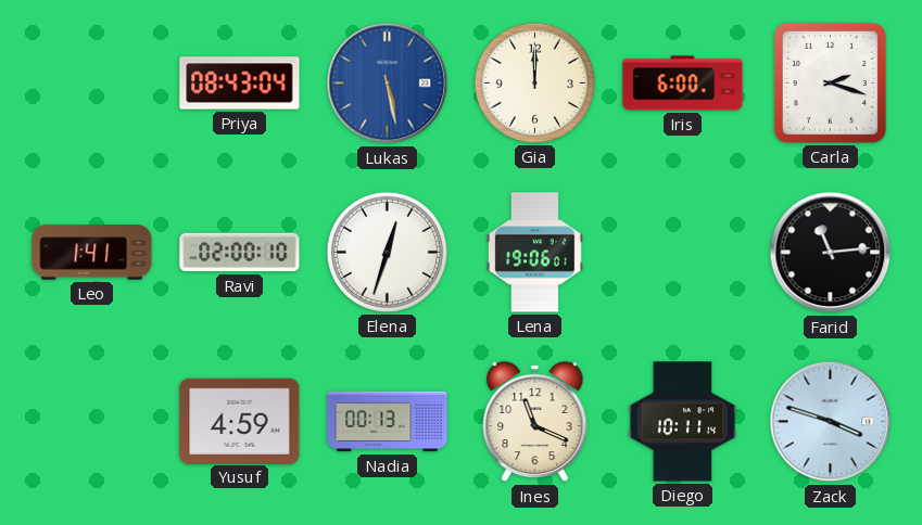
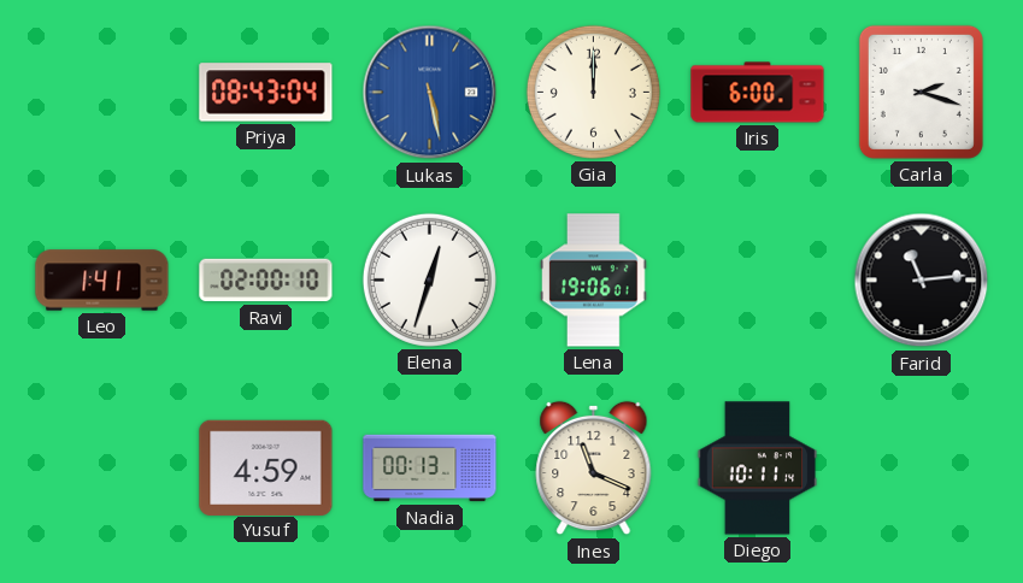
Zack: 3:48 -> none (831, 422)
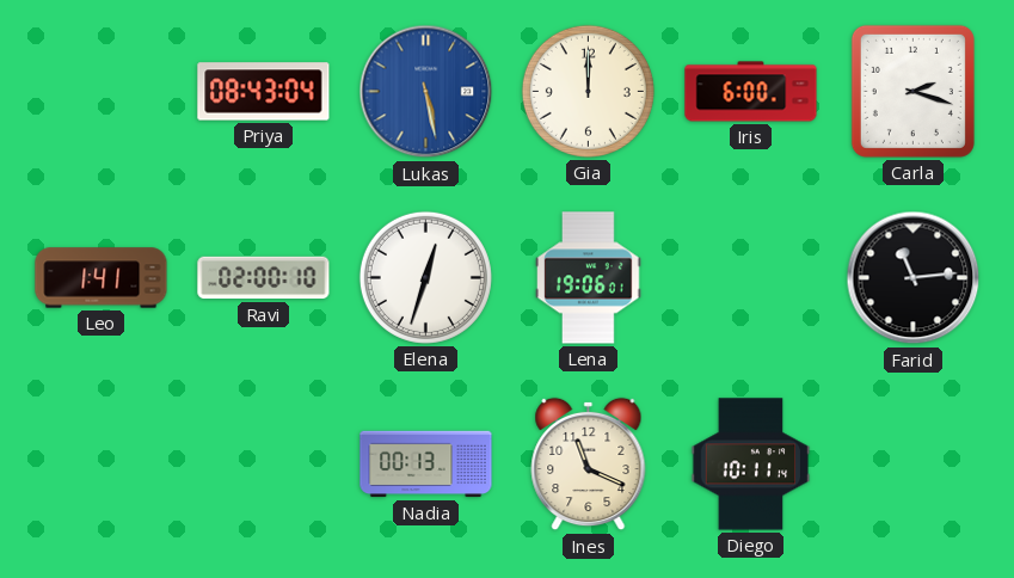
Yusuf: 4:59 -> none (266, 467)
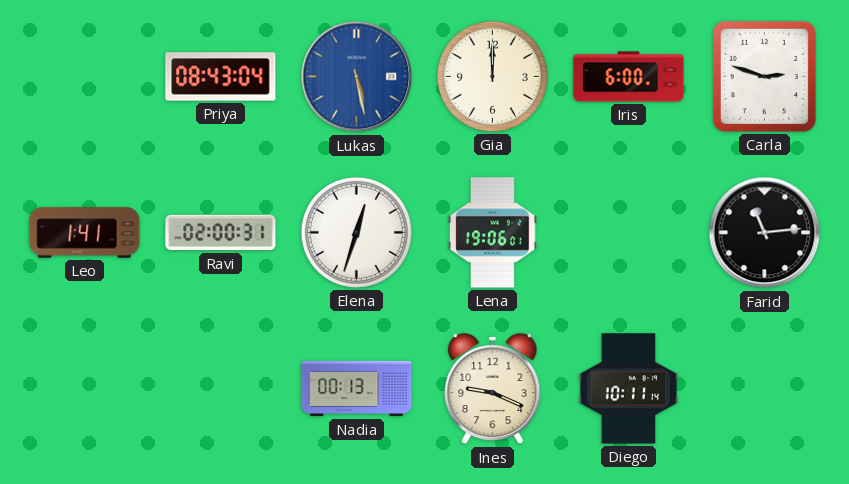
Carla: 2:18 -> 2:48 (764, 76)
Ravi: 02:00:10 -> 02:00:31 (221, 233)
Ines: 11:19 -> 9:19 (493, 389)
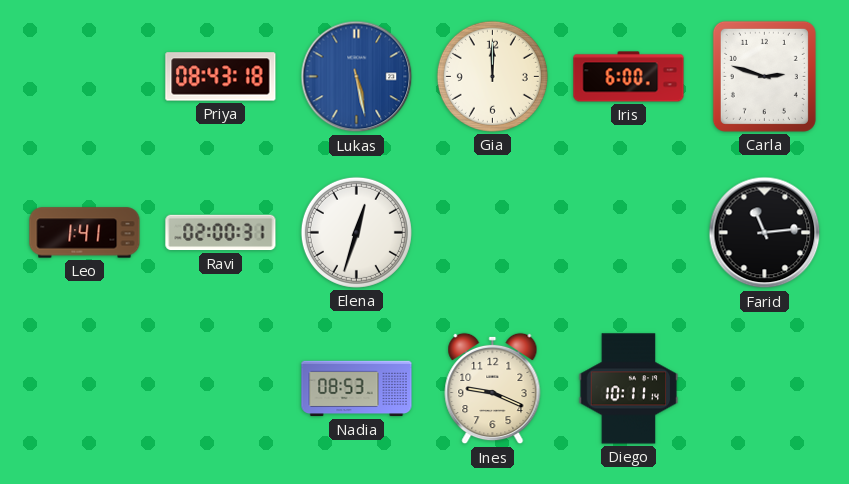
Priya: 08:43:04 -> 08:43:18 (221, 77)
Lena: 19:06 -> none (493, 233)
Nadia: 00:13 -> 08:53 (357, 389)
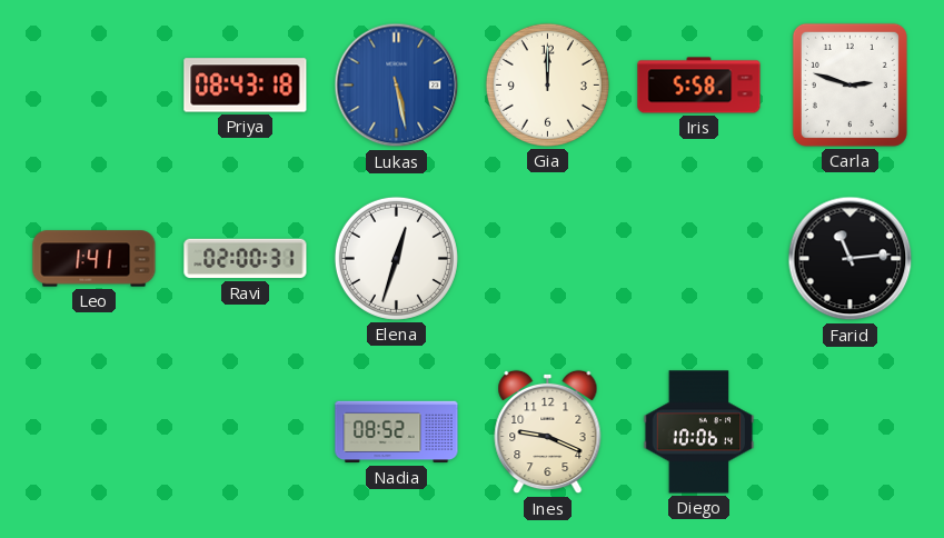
Iris: 6:00 -> 5:58 (699, 86)
Nadia: 08:53 -> 08:52 (397, 432)
Diego: 10:11 -> 10:06 (699, 432)
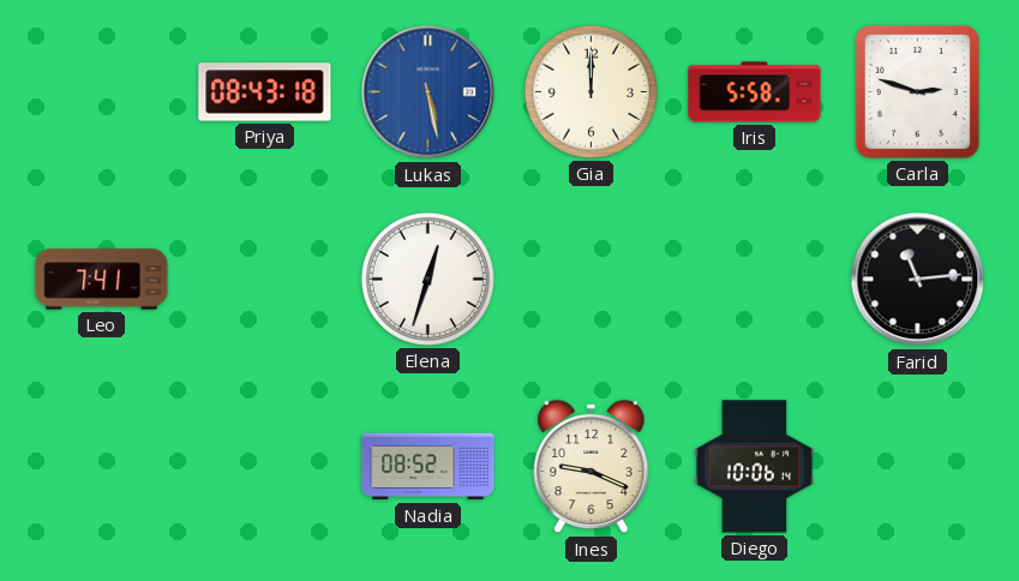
Leo: 1:41 -> 7:41 (102, 280)
Ravi: 02:00 -> none (246, 259)
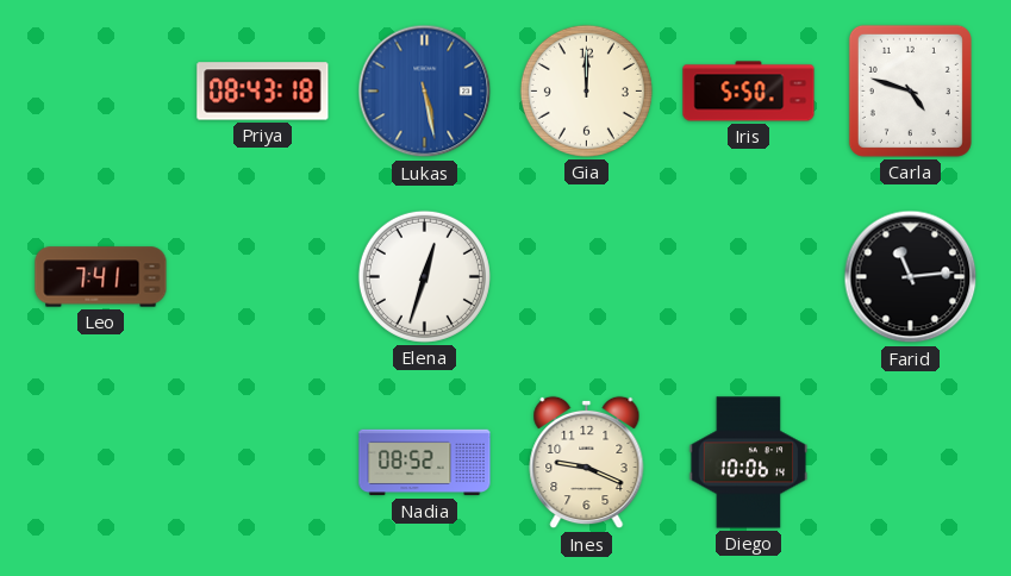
Iris: 5:58 -> 5:50 (749, 92)
Carla: 2:48 -> 4:48 (910, 90)
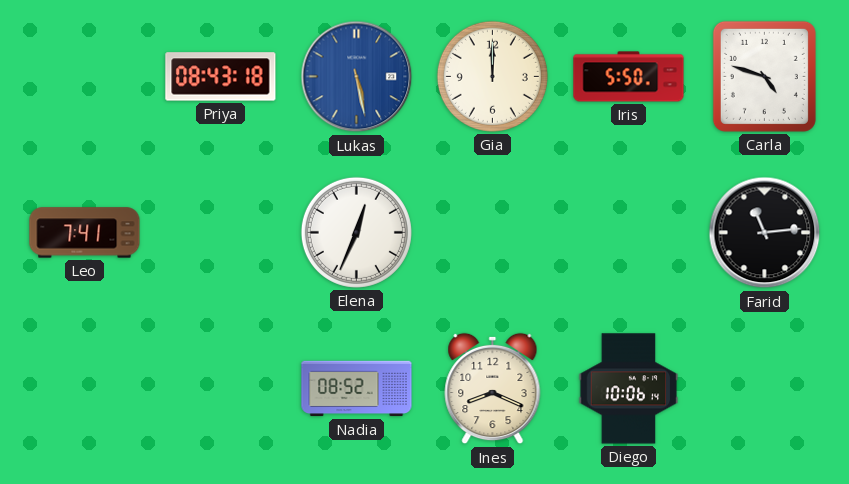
Elena: 12:33 -> 12:34 (356, 232)
Ines: 9:19 -> 8:19 (493, 389)
